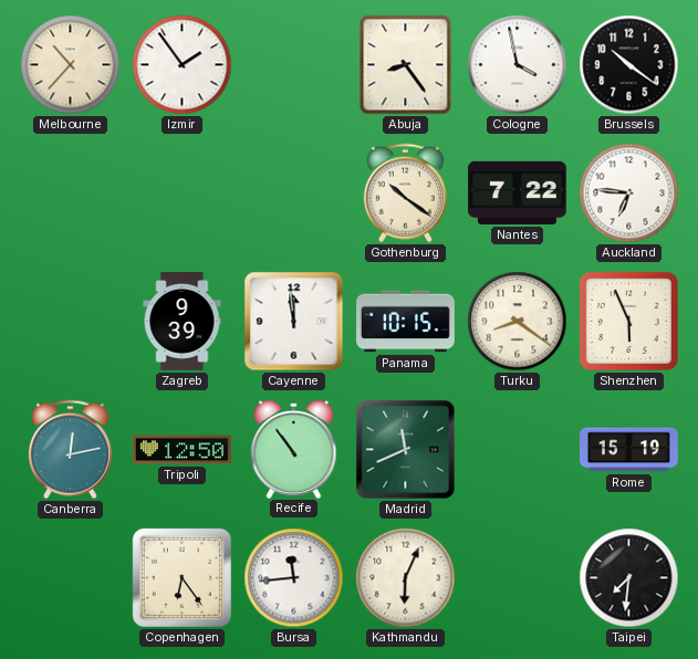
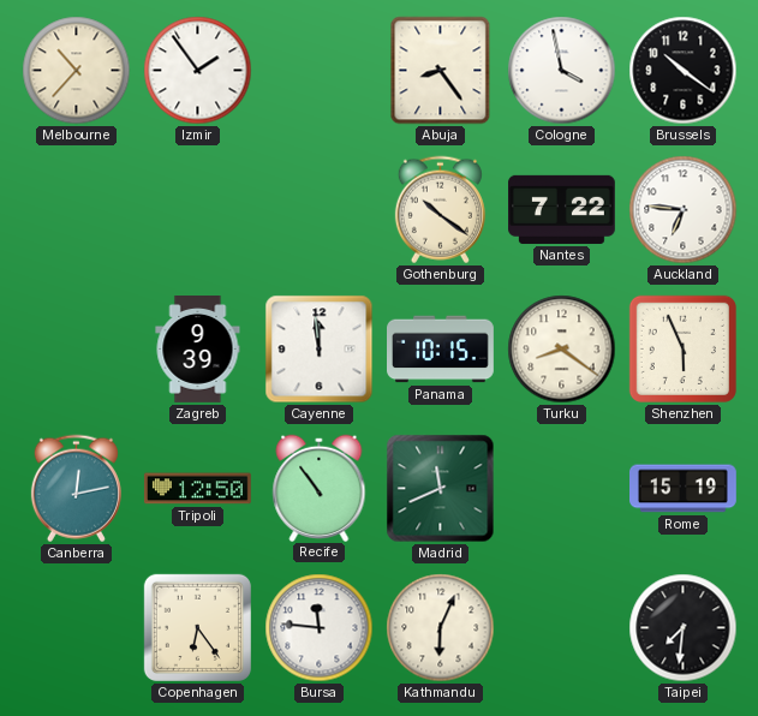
Bursa: 11:44 -> 11:46 (320, 628)
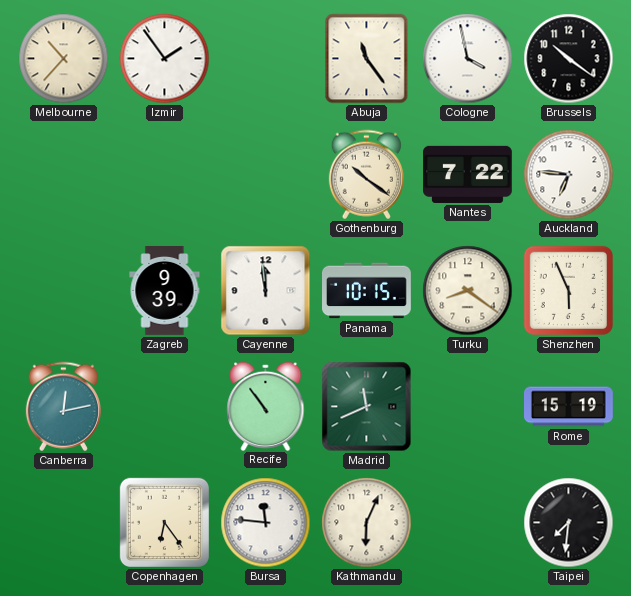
Abuja: 8:24 -> 11:24 (367, 59)
Tripoli: 12:50 -> none (198, 489)
